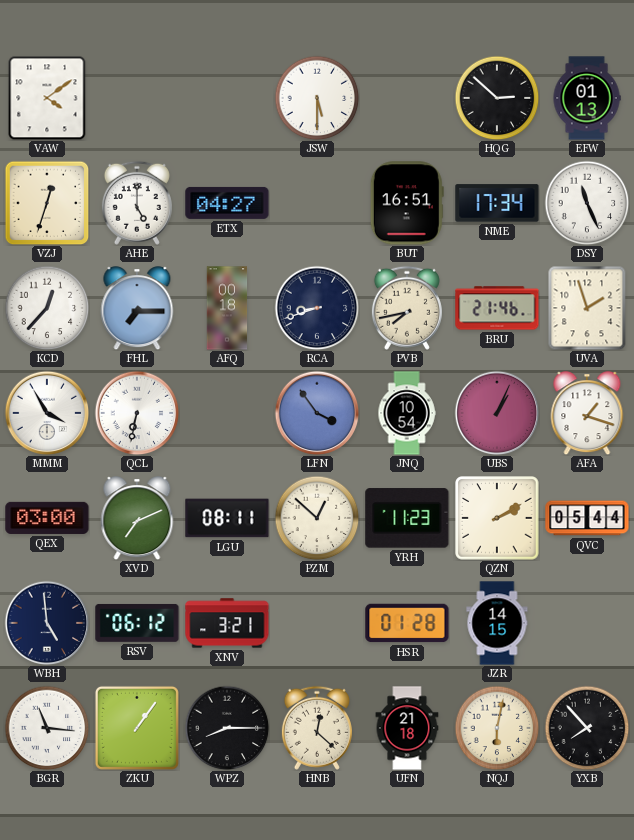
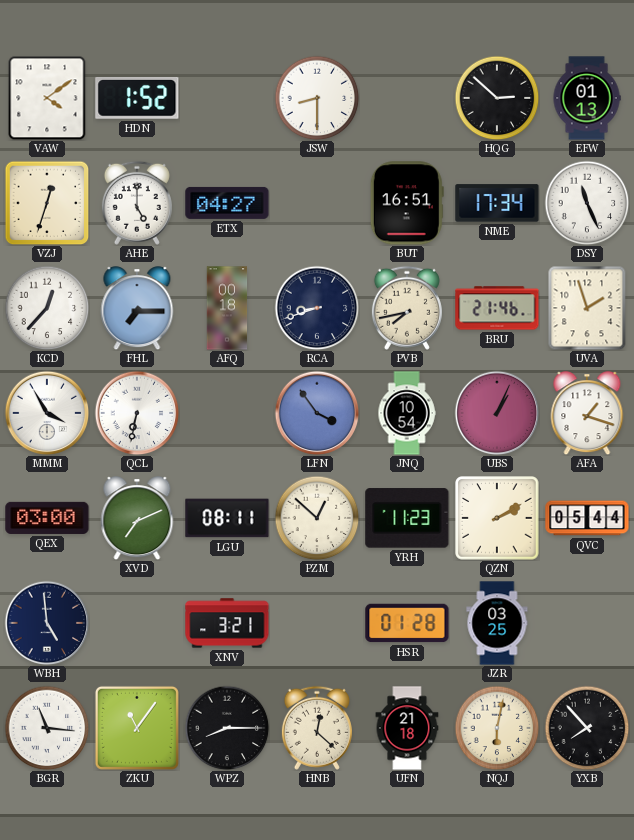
HDN: none -> 1:52 (137, 98)
JSW: 5:30 -> 8:30 (317, 98)
RSV: 06:12 -> none (137, 623)
JZR: 14:15 -> 03:25 (497, 623)
ZKU: 1:06 -> 11:06 (137, 728)
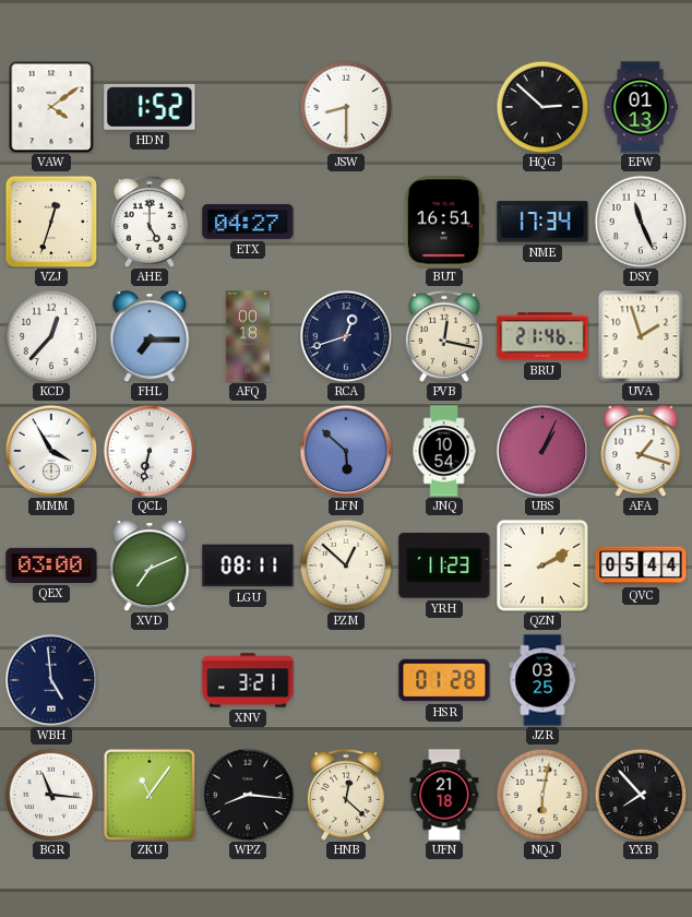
RCA: 8:42 -> 12:42 (346, 336)
PVB: 7:43 -> 12:17 (444, 336)
LFN: 3:54 -> 5:52 (346, 451)
WPZ: 8:15 -> 8:16 (248, 795)
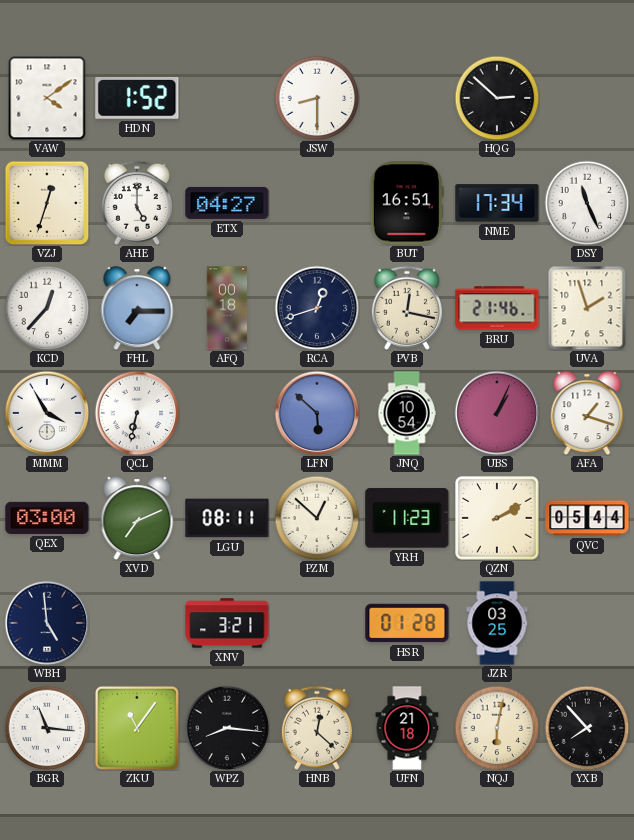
EFW: 01:13 -> none (641, 107)
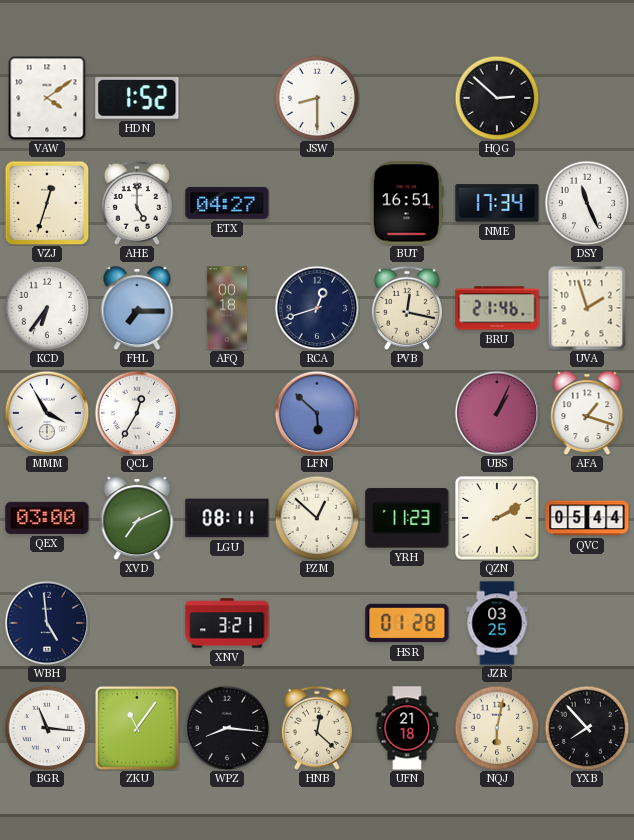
KCD: 12:37 -> 6:36 (47, 308)
QCL: 6:32 -> 12:35 (137, 413)
JNQ: 10:54 -> none (407, 413)
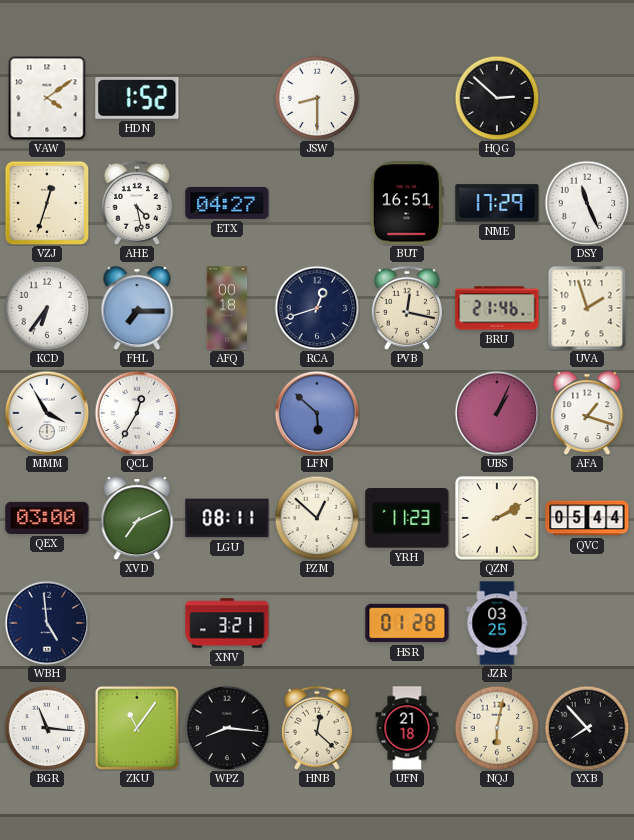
AHE: 5:00 -> 4:28 (137, 203)
NME: 17:34 -> 17:29 (497, 203)
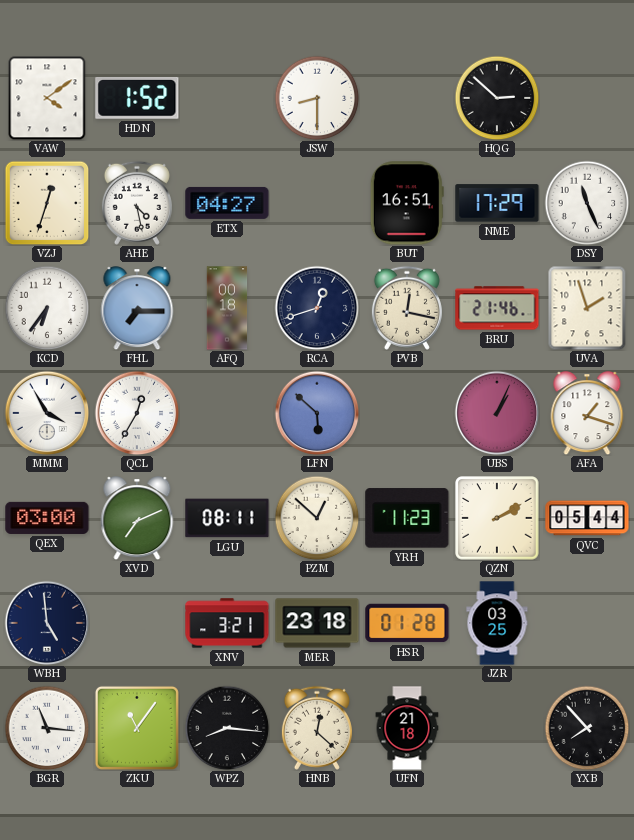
MER: none -> 23:18 (317, 623)
NQJ: 6:02 -> none (497, 728)
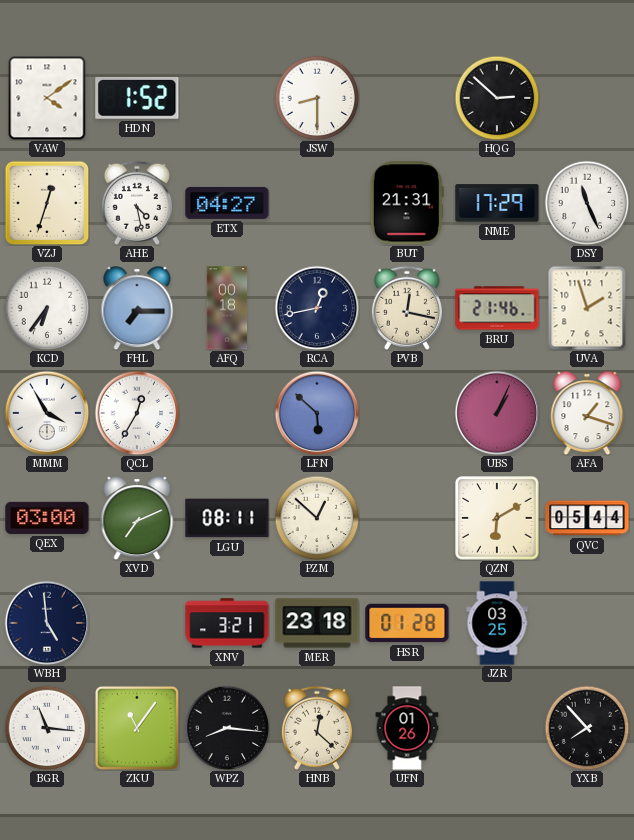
BUT: 16:51 -> 21:31 (407, 203)
RCA: 12:42 -> 12:43 (317, 308)
YRH: 11:23 -> none (407, 518)
QZN: 2:10 -> 6:10 (497, 518)
UFN: 21:18 -> 01:26 (407, 728)
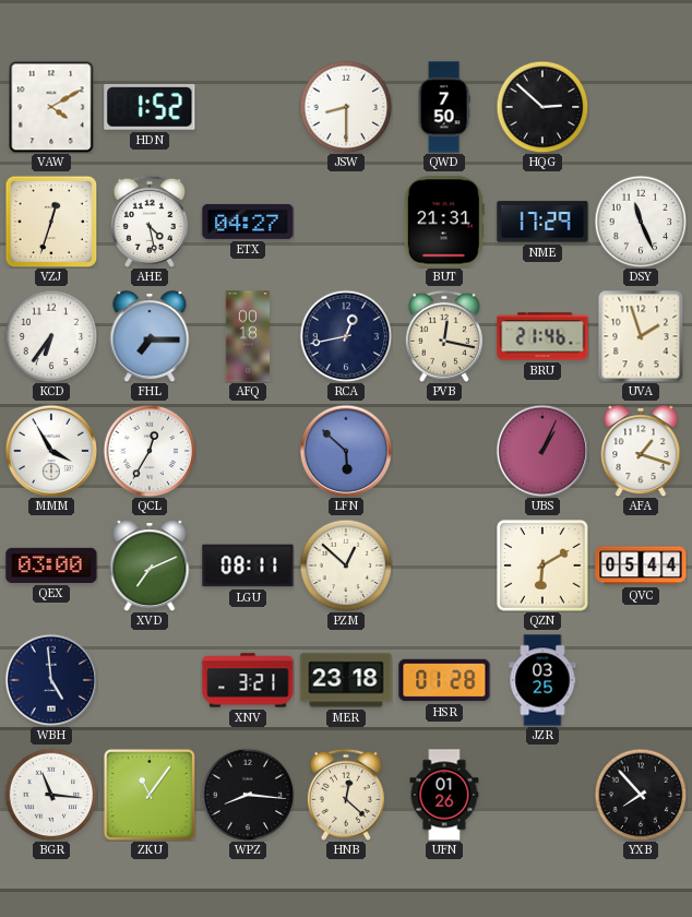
VAW: 4:09 -> 4:10 (51, 107)
QWD: none -> 7:50 (444, 107)
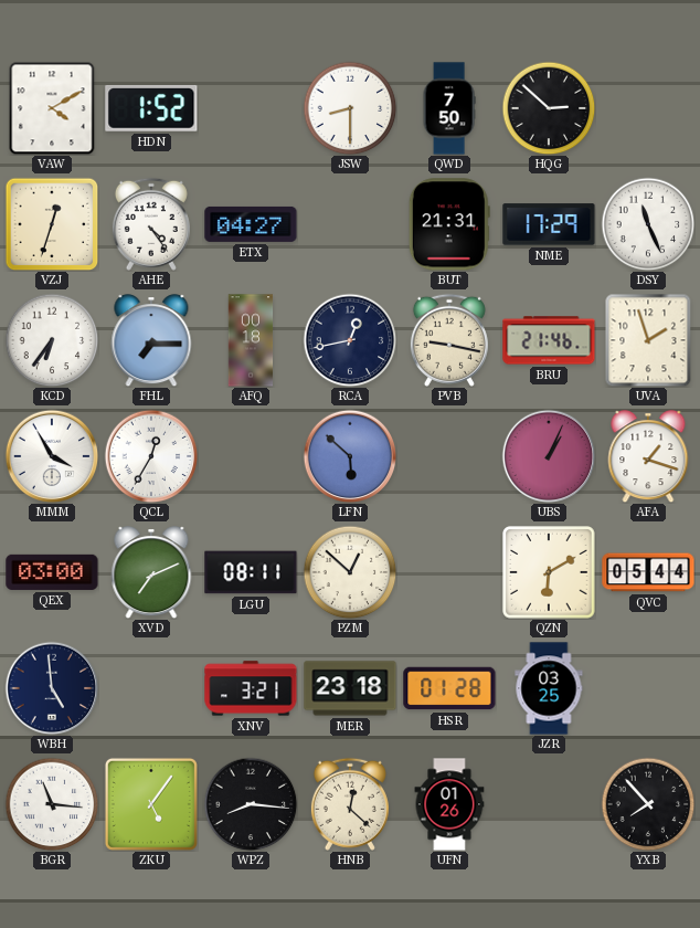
AHE: 4:28 -> 4:24 (151, 224)
PVB: 12:17 -> 9:17 (449, 340)
ZKU: 11:06 -> 5:06 (151, 804)
